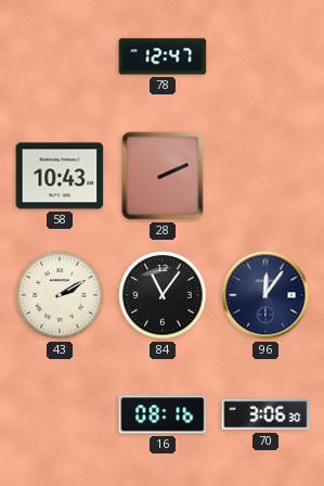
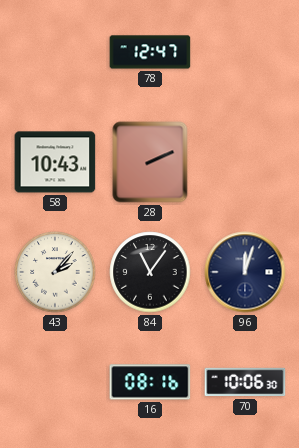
43: 2:10 -> 2:07 (55, 272)
96: 12:06 -> 12:03 (245, 272)
70: 3:06 -> 10:06 (245, 382)
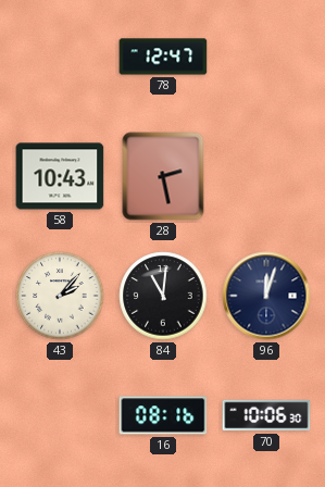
28: 2:11 -> 2:28 (163, 176)
84: 11:06 -> 11:01 (163, 296)
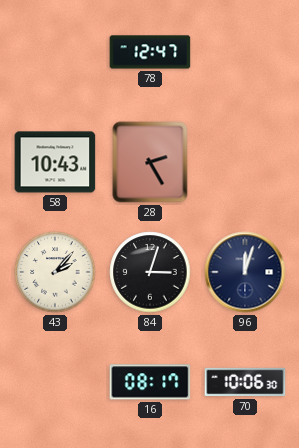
28: 2:28 -> 2:25 (150, 162)
84: 11:01 -> 3:03 (150, 272)
16: 08:16 -> 08:17 (150, 382)
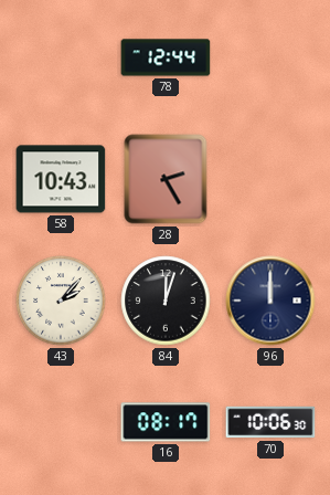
78: 12:47 -> 12:44 (166, 57)
84: 3:03 -> 12:03 (166, 301)
96: 12:03 -> 12:00 (270, 301)
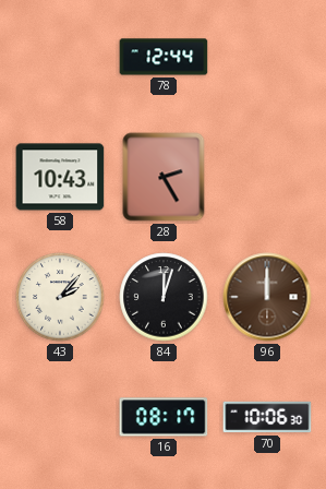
96 dial: navy -> brown (267, 297)
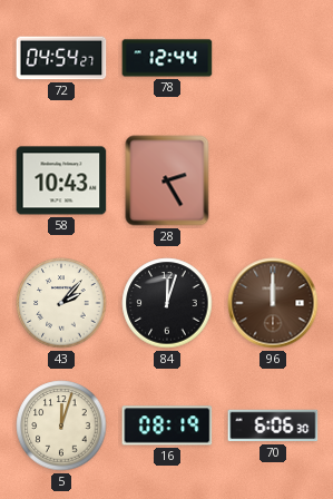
72: none -> 04:54 (61, 58)
5: none -> 12:03 (61, 425)
16: 08:17 -> 08:19 (167, 425)
70: 10:06 -> 6:06 (273, 425)
